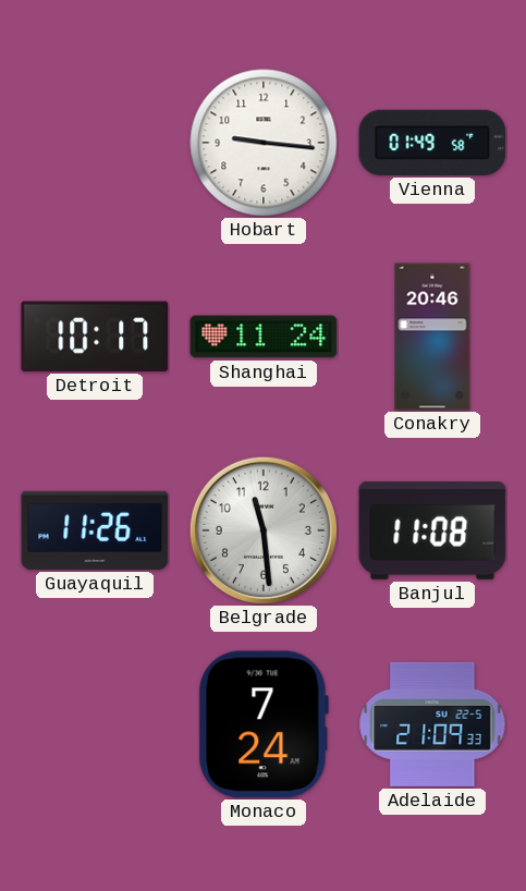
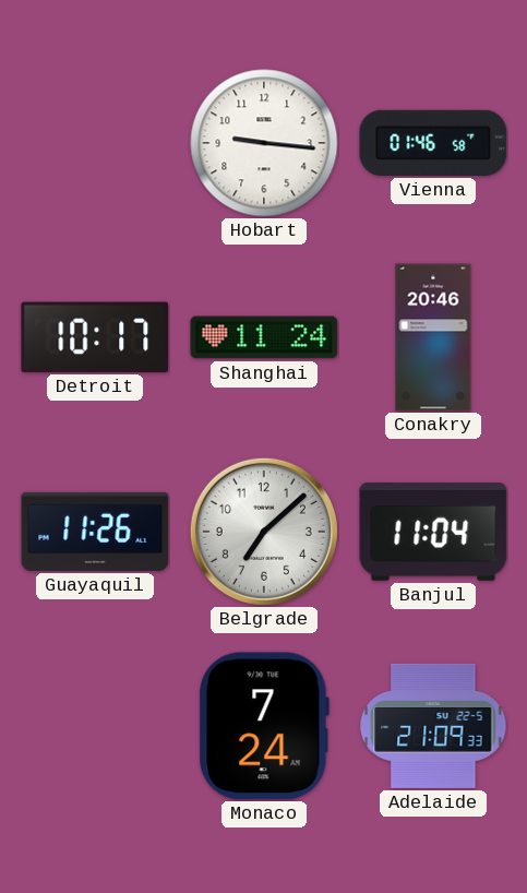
Vienna: 01:49 -> 01:46 (433, 143)
Belgrade: 11:29 -> 7:08 (264, 532)
Banjul: 11:08 -> 11:04 (433, 532)
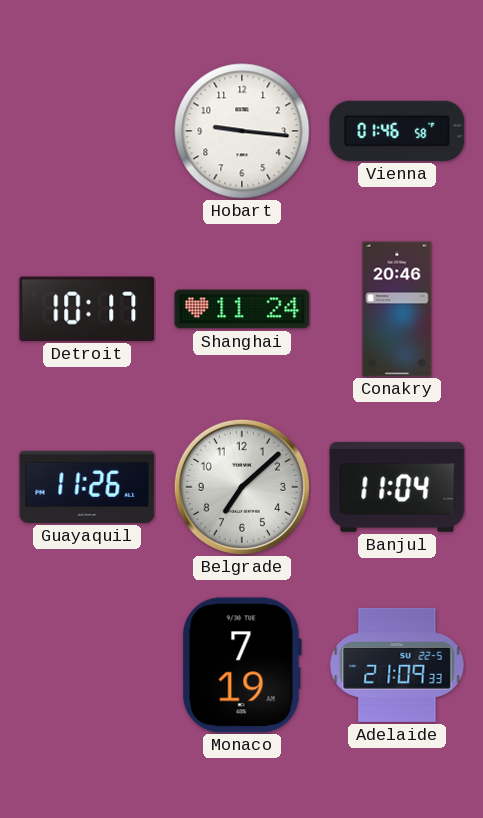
Monaco: 7:24 -> 7:19 (242, 665)
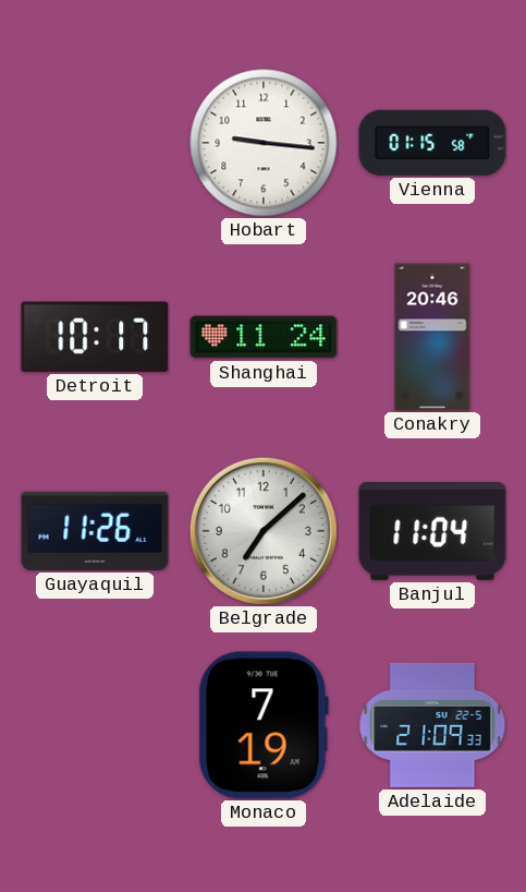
Vienna: 01:46 -> 01:15 (432, 143)
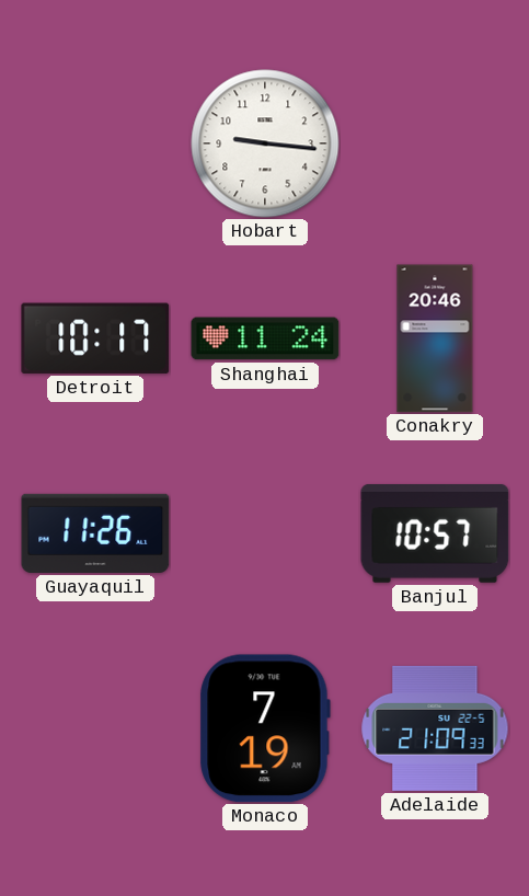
Vienna: 01:15 -> none (432, 143)
Belgrade: 7:08 -> none (264, 531)
Banjul: 11:04 -> 10:57 (435, 533)
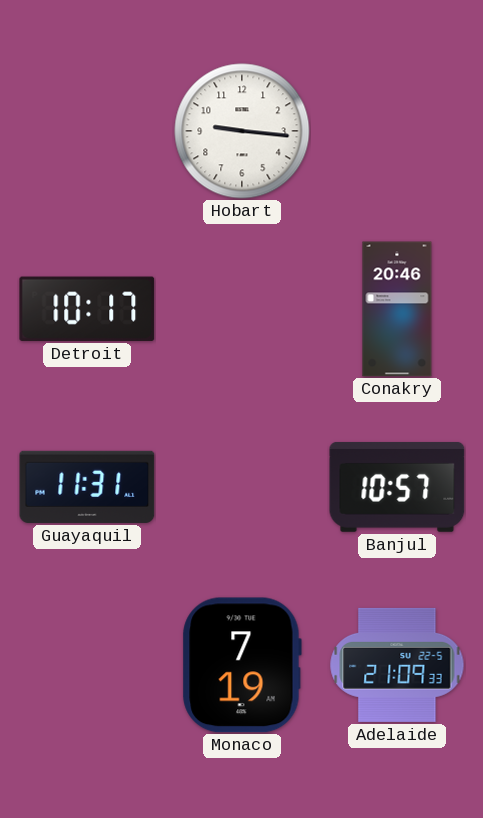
Shanghai: 11:24 -> none (265, 338)
Guayaquil: 11:26 -> 11:31 (87, 487)
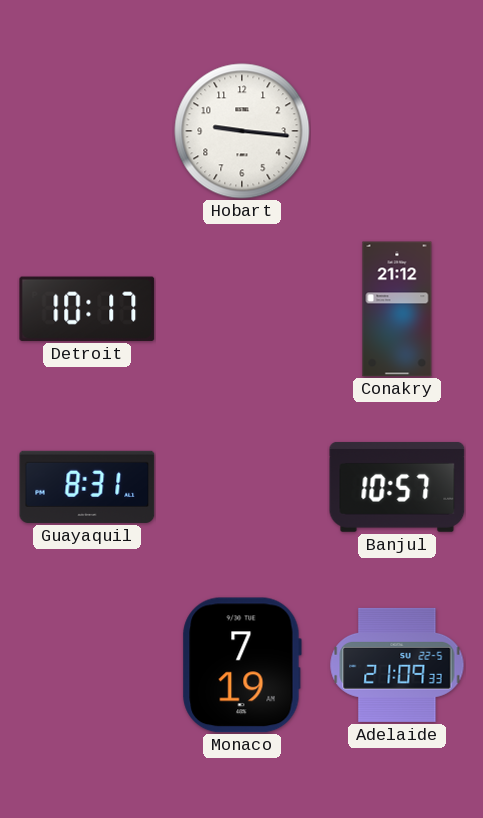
Conakry: 20:46 -> 21:12 (397, 309)
Guayaquil: 11:31 -> 8:31 (87, 487)
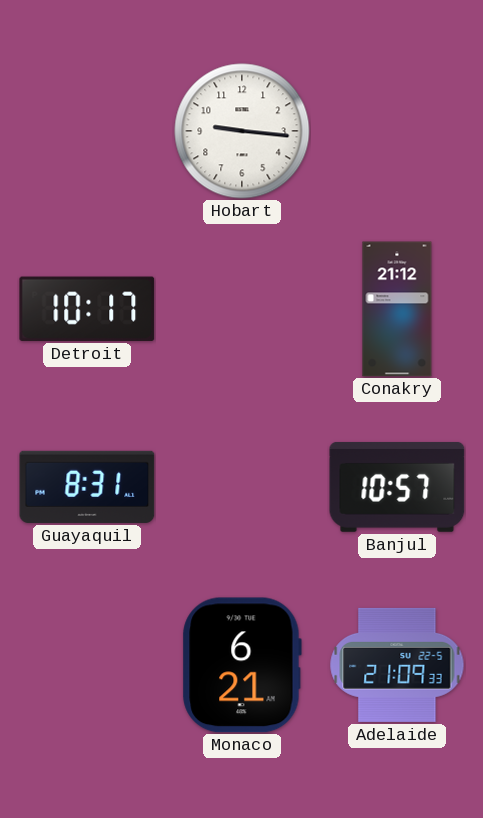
Monaco: 7:19 -> 6:21 (242, 665)
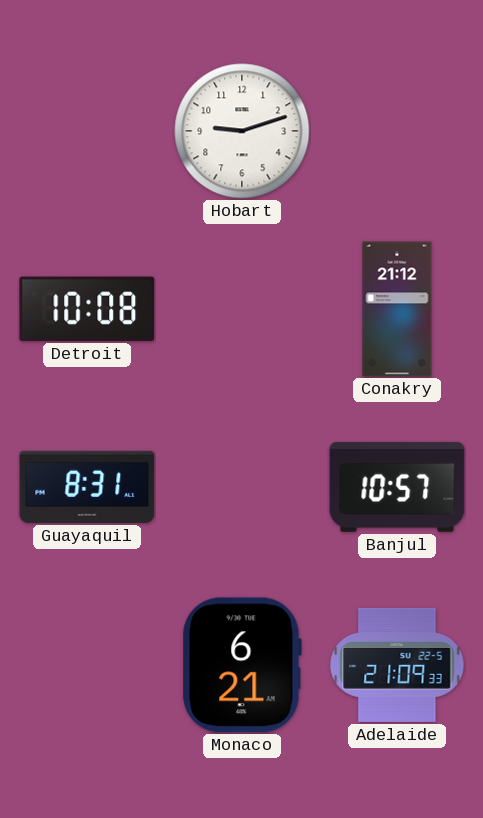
Hobart: 9:16 -> 9:12 (242, 131)
Detroit: 10:17 -> 10:08 (87, 309)
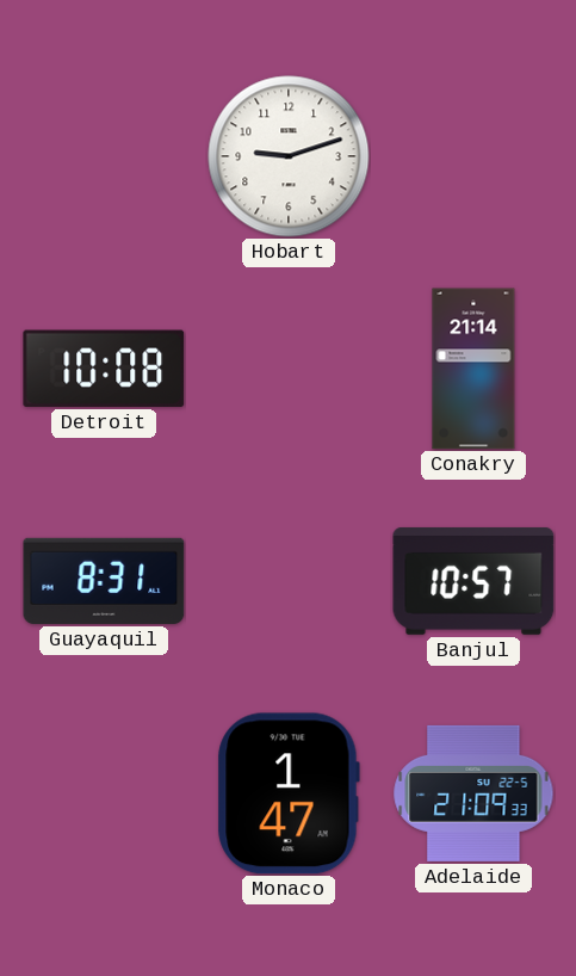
Conakry: 21:12 -> 21:14 (473, 369)
Monaco: 6:21 -> 1:47 (289, 793)
